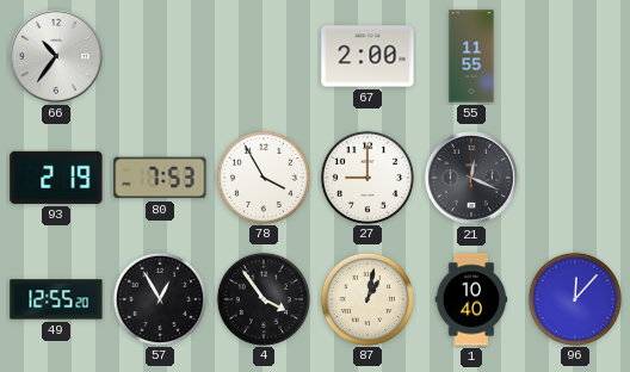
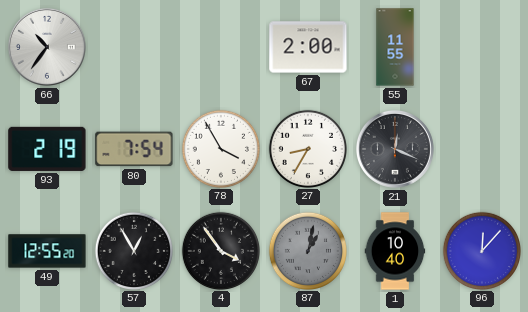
80: 7:53 -> 7:54 (134, 149)
27: 9:00 -> 8:35 (307, 148)
87 dial: cream -> grey (307, 250)
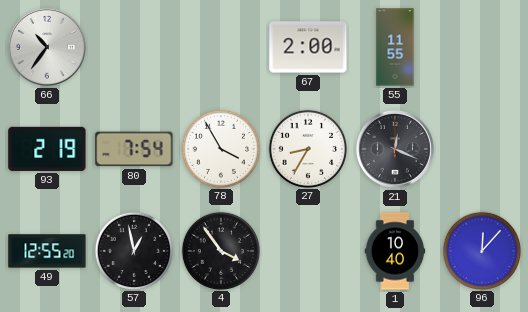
57: 12:55 -> 12:58 (133, 250)
87: 1:02 -> none (307, 250)
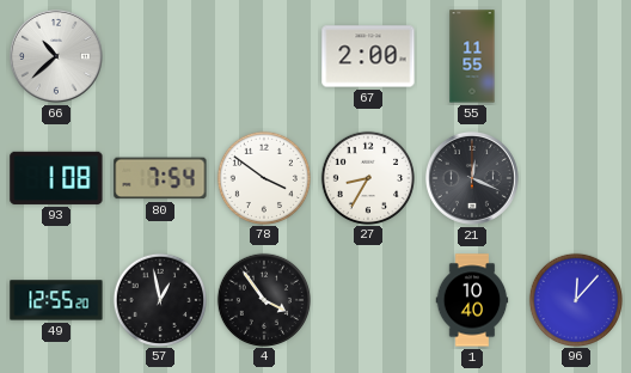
66: 10:36 -> 10:38 (56, 56)
93: 2:19 -> 1:08 (56, 178)
78: 3:55 -> 3:51 (263, 177)
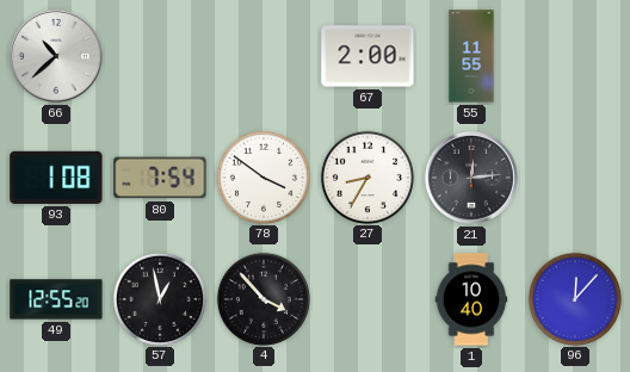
21: 12:19 -> 12:14 (471, 178)
4: 3:54 -> 3:53 (262, 298)
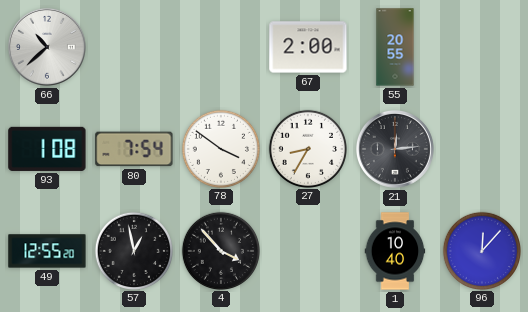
55: 11:55 -> 20:55 (395, 47)
